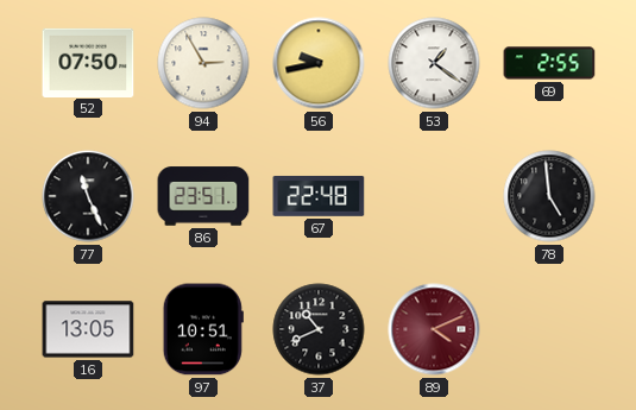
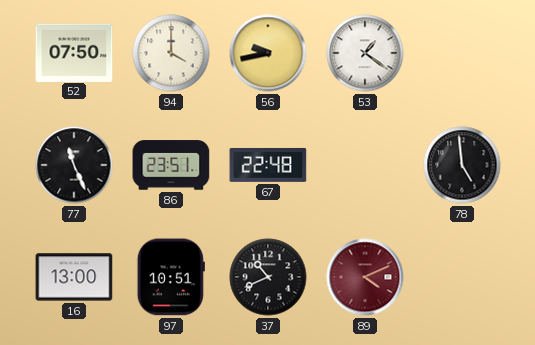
94: 2:55 -> 4:00 (171, 53)
69: 2:55 -> none (549, 63)
16: 13:05 -> 13:00 (74, 277)
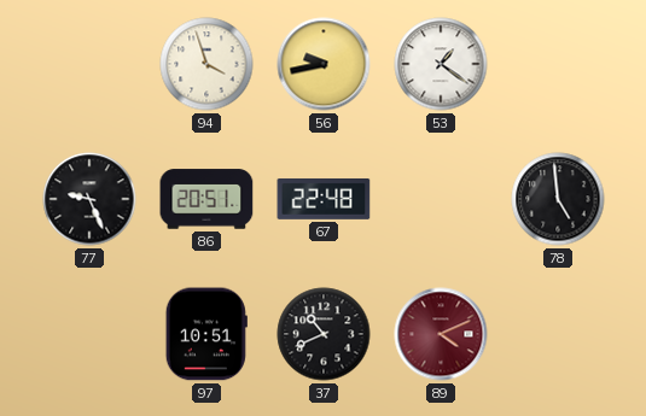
52: 07:50 -> none (74, 52)
94: 4:00 -> 3:57 (206, 64)
77: 11:26 -> 9:26 (89, 199)
86: 23:51 -> 20:51 (206, 199)
16: 13:00 -> none (74, 277)
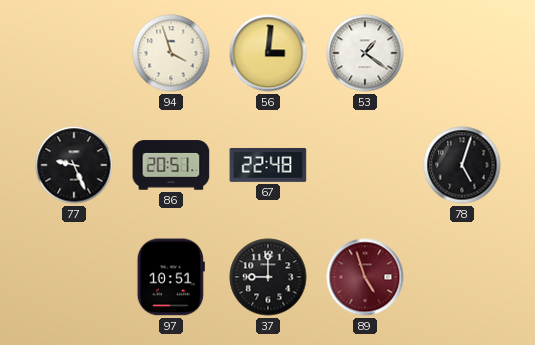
56: 9:43 -> 3:01 (268, 53)
78: 4:59 -> 5:03 (462, 165)
37: 10:41 -> 9:00 (268, 277)
89: 4:11 -> 4:57 (365, 277)
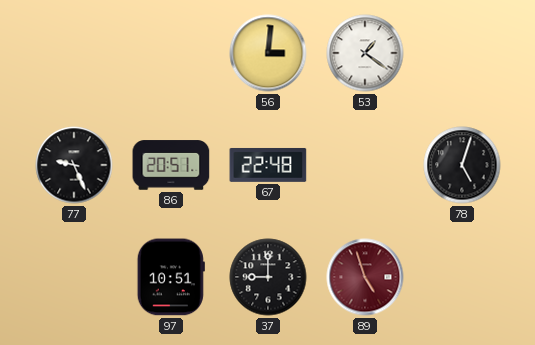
94: 3:57 -> none (171, 53)
